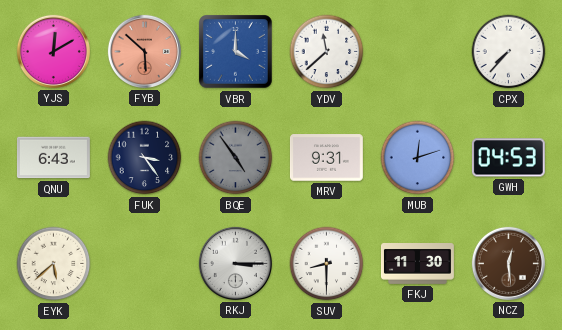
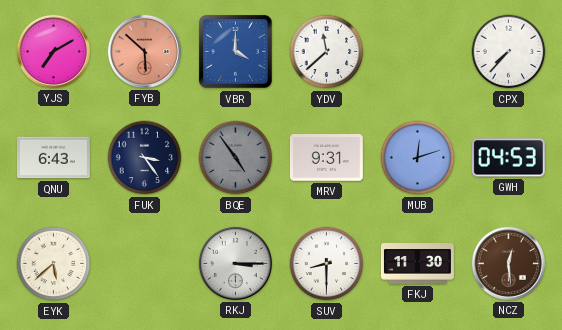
YJS: 12:10 -> 7:10 (53, 51)
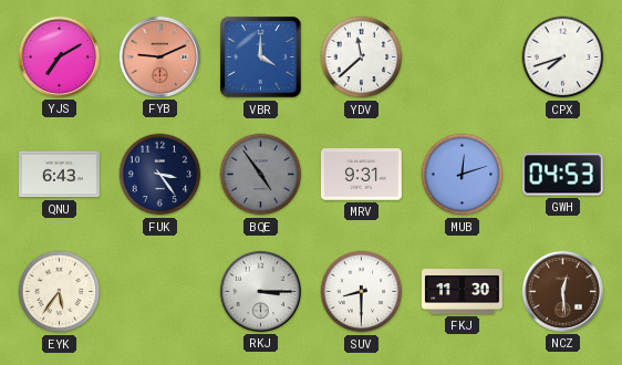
FYB: 5:52 -> 9:11 (159, 56)
CPX: 7:37 -> 7:42 (563, 58)
EYK: 5:38 -> 5:36 (60, 292)
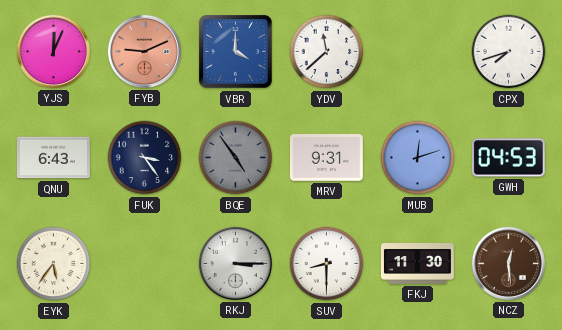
YJS: 7:10 -> 12:04 (53, 51)
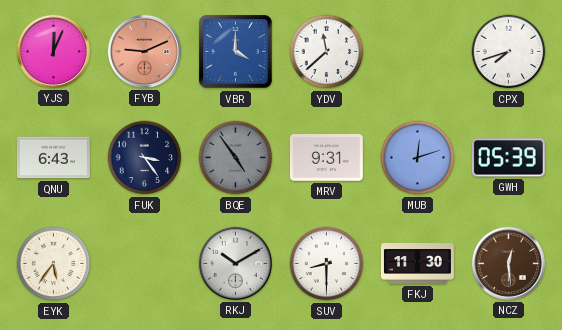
GWH: 04:53 -> 05:39 (508, 158)
RKJ: 3:15 -> 10:10 (235, 263)
